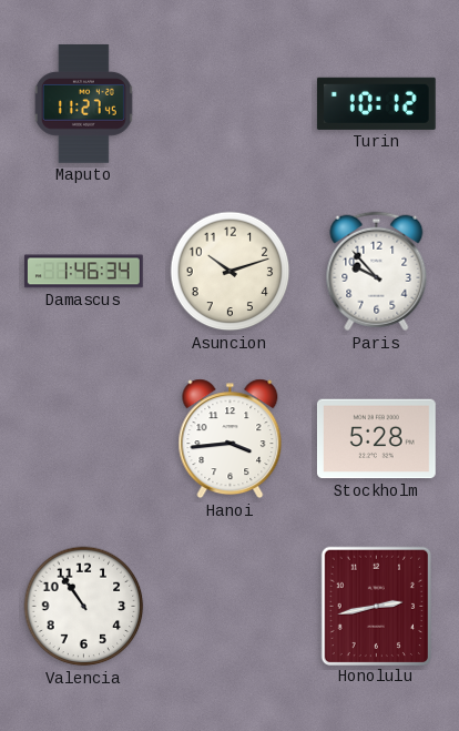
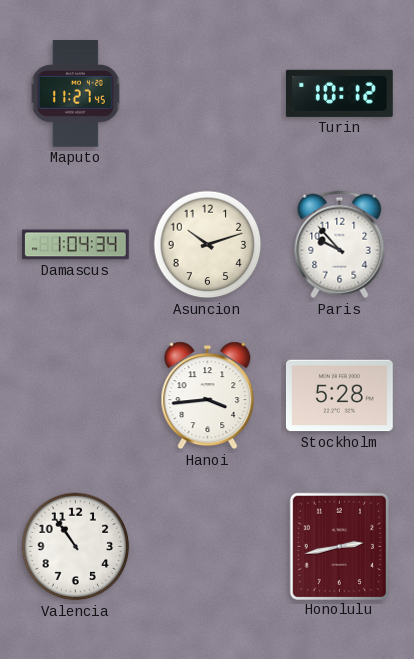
Damascus: 1:46 -> 1:04 (75, 245)
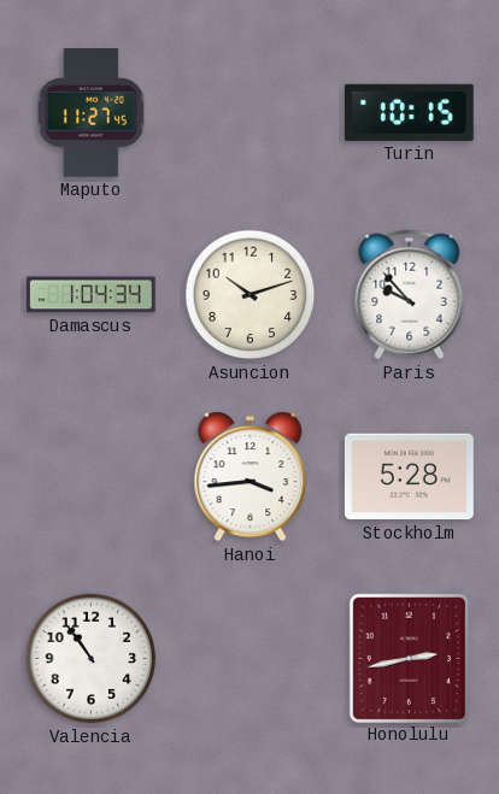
Turin: 10:12 -> 10:15 (409, 112)
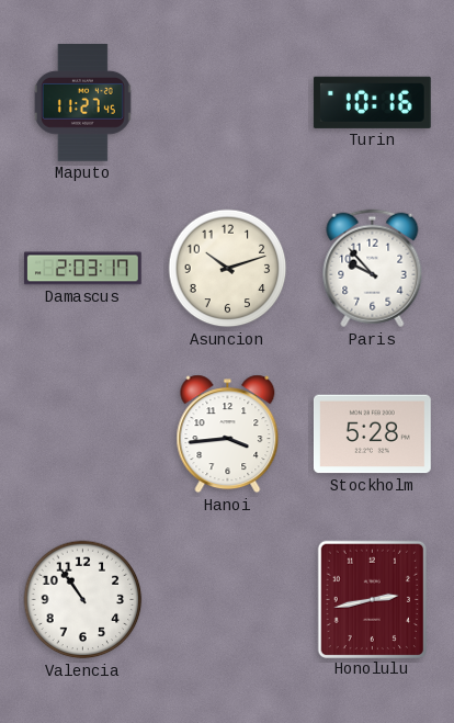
Turin: 10:15 -> 10:16 (372, 102)
Damascus: 1:04 -> 2:03 (82, 269)
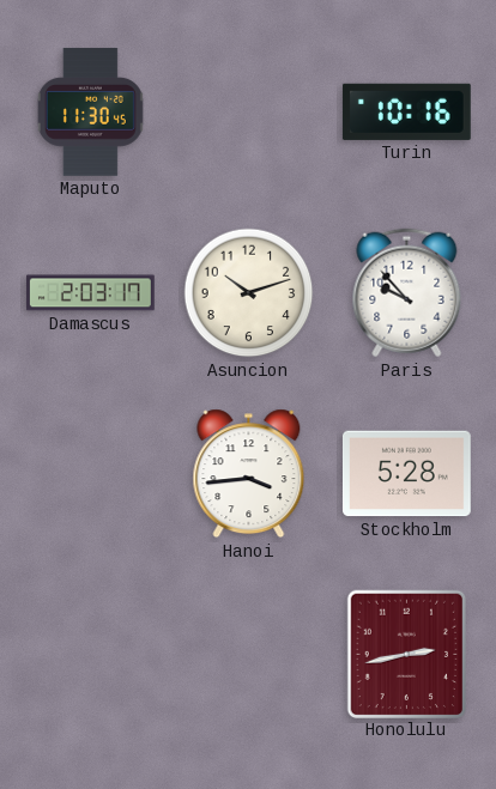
Maputo: 11:27 -> 11:30 (90, 113)
Valencia: 10:54 -> none (83, 600)
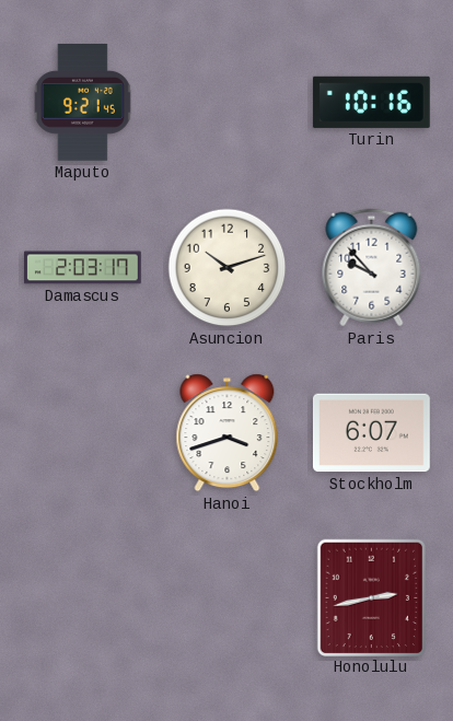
Maputo: 11:30 -> 9:21 (82, 103)
Hanoi: 3:44 -> 3:42 (228, 433)
Stockholm: 5:28 -> 6:07 (371, 433)
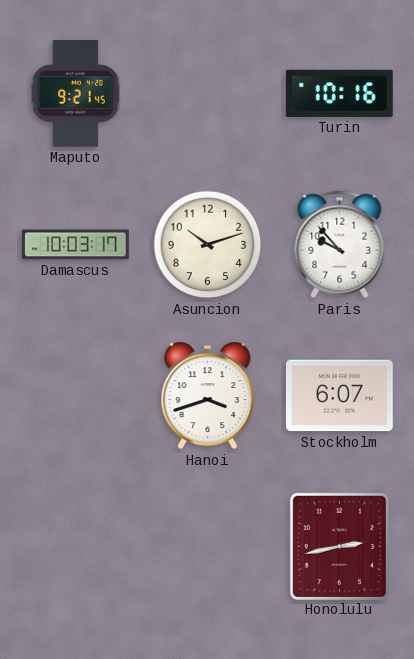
Damascus: 2:03 -> 10:03 (75, 245)
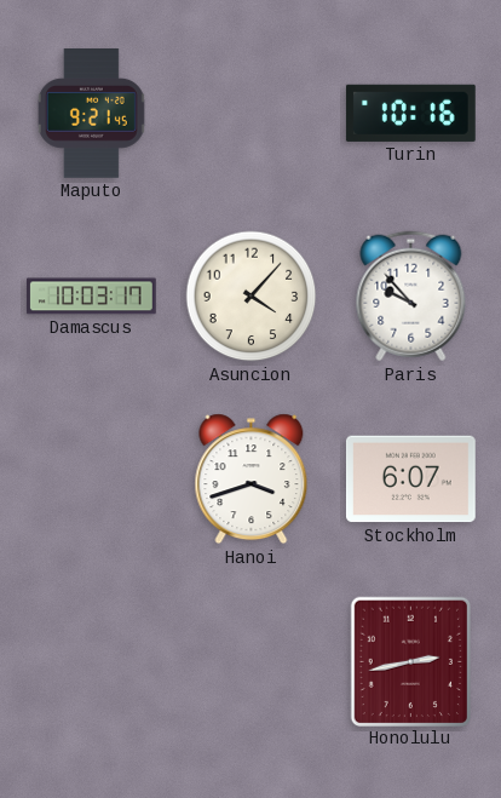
Asuncion: 10:12 -> 4:07 (252, 297)
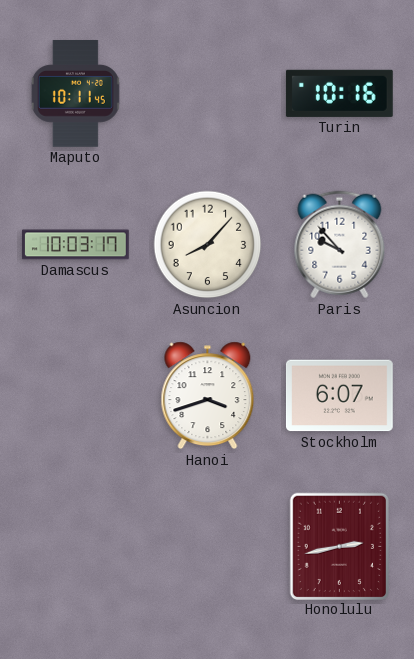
Maputo: 9:21 -> 10:11 (75, 94)
Asuncion: 4:07 -> 8:07 (208, 245)
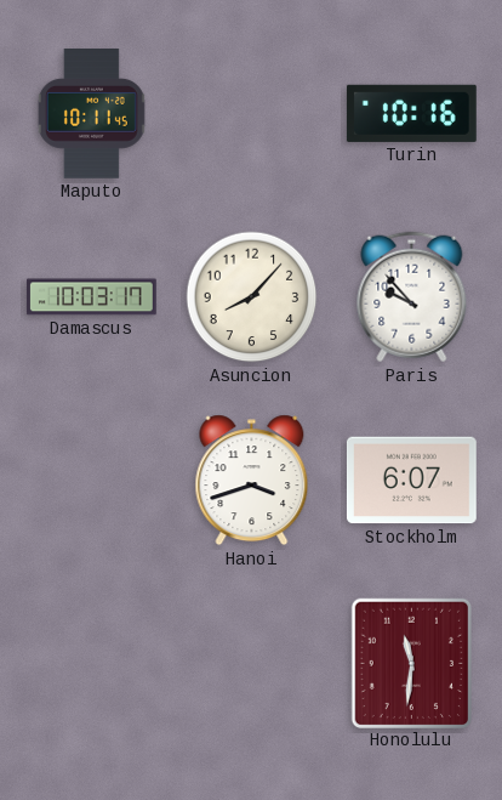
Honolulu: 2:43 -> 11:31 (411, 663)
